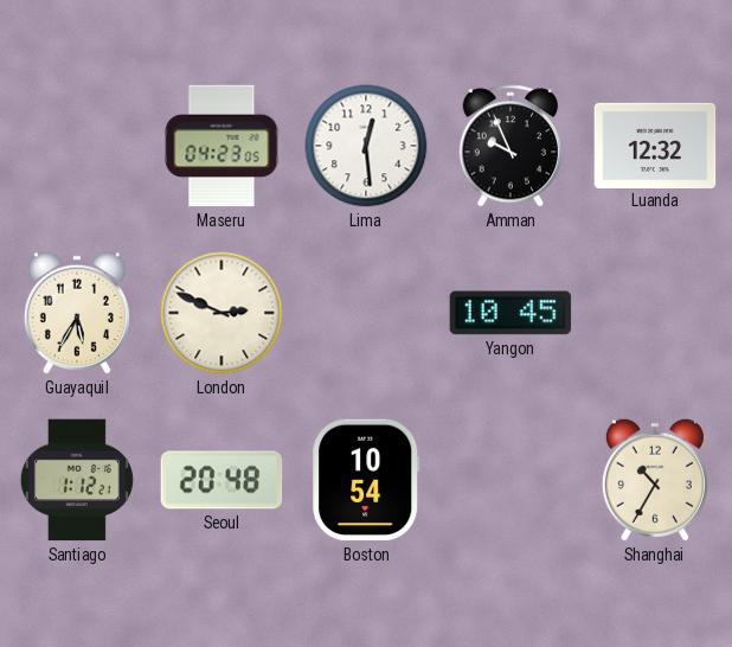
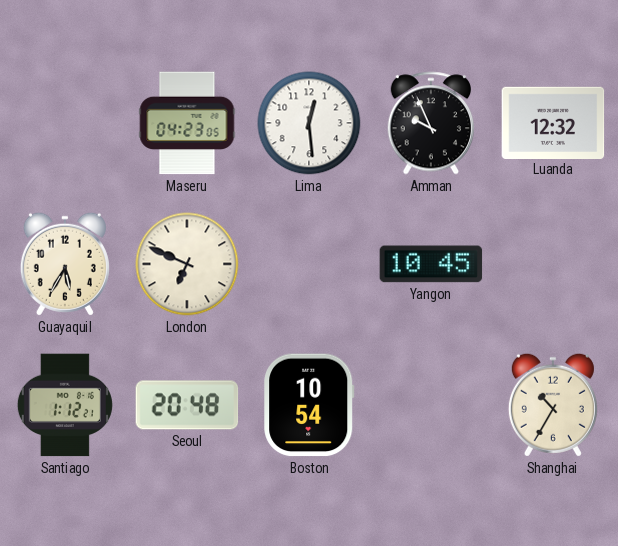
London: 2:49 -> 6:49 (187, 264)
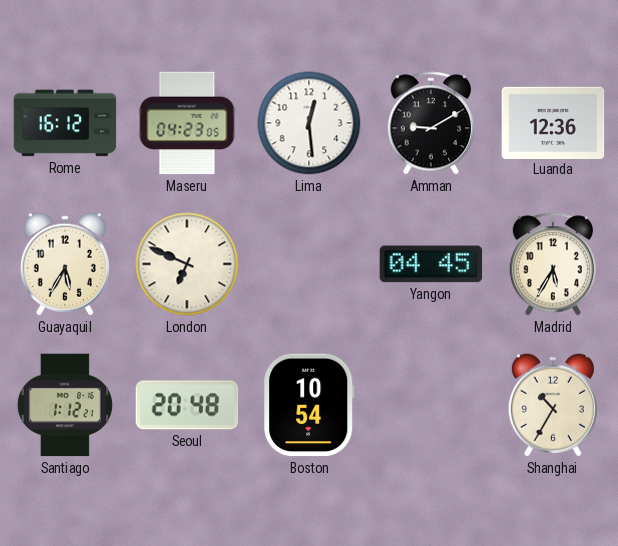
Rome: none -> 16:12 (65, 123)
Amman: 9:56 -> 9:10 (430, 123)
Luanda: 12:32 -> 12:36 (553, 122)
Yangon: 10:45 -> 04:45 (431, 264)
Madrid: none -> 5:35 (552, 264)
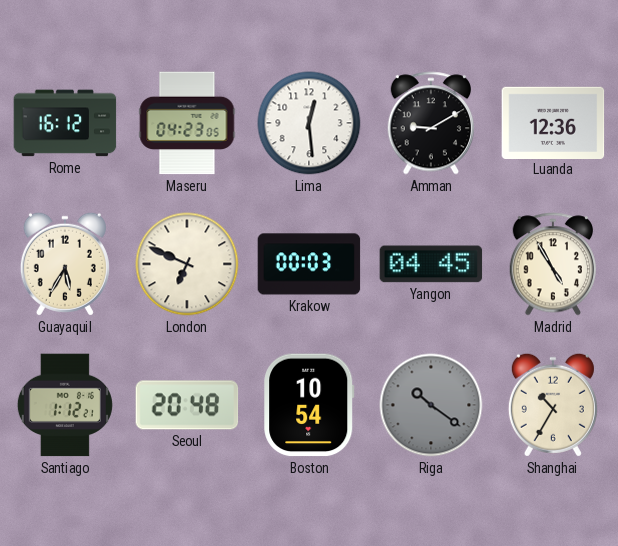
Krakow: none -> 00:03 (309, 264)
Madrid: 5:35 -> 4:55 (552, 264)
Riga: none -> 10:21 (431, 405)
